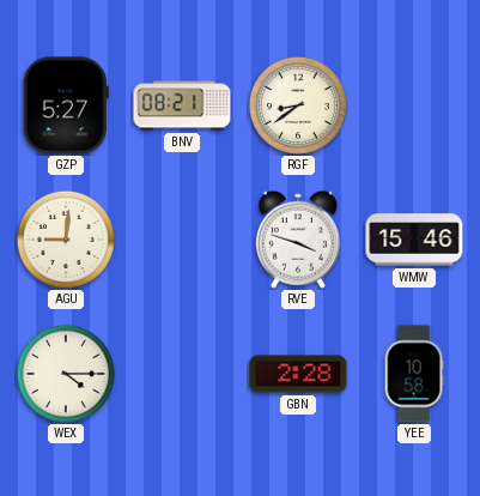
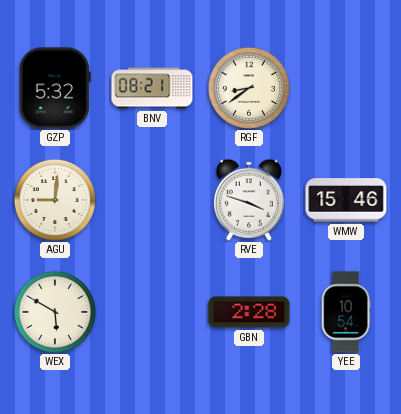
GZP: 5:27 -> 5:32 (55, 88)
WEX: 4:15 -> 5:50 (55, 312)
YEE: 10:58 -> 10:54 (346, 312)
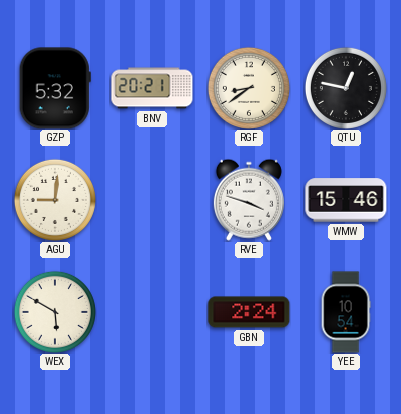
BNV: 08:21 -> 20:21 (152, 88)
QTU: none -> 12:47 (346, 88)
GBN: 2:28 -> 2:24 (249, 312)
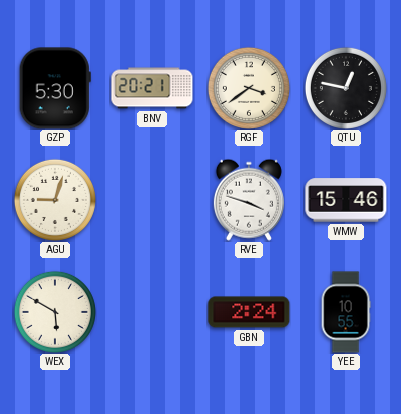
GZP: 5:32 -> 5:30 (55, 88)
RGF: 8:39 -> 3:39 (249, 88)
AGU: 9:01 -> 9:03 (55, 200)
YEE: 10:54 -> 10:55 (346, 312)
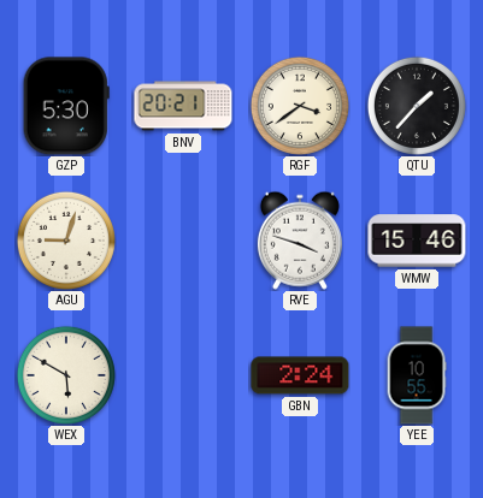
QTU: 12:47 -> 1:37 (417, 106)
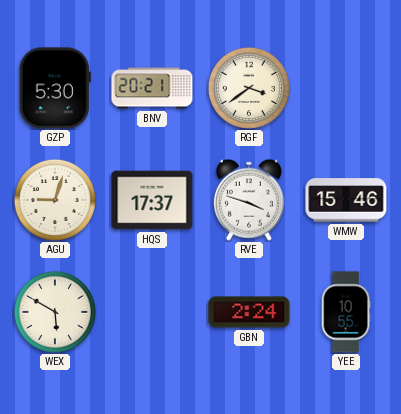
QTU: 1:37 -> none (417, 106)
HQS: none -> 17:37 (152, 200)
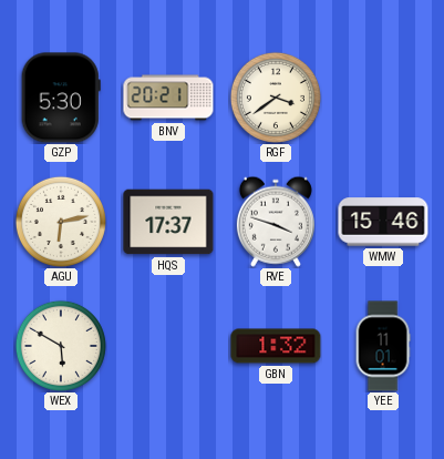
AGU: 9:03 -> 6:13 (61, 222)
GBN: 2:24 -> 1:32 (276, 346)
YEE: 10:55 -> 11:01 (383, 346)
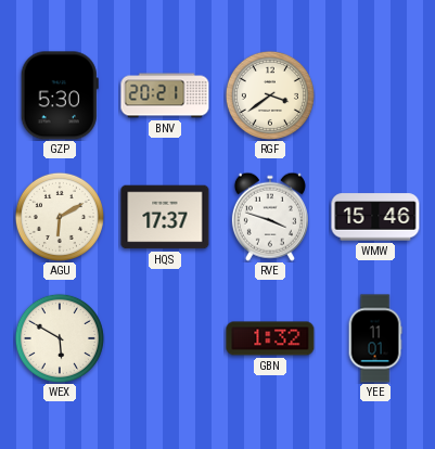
AGU: 6:13 -> 6:10 (60, 217)
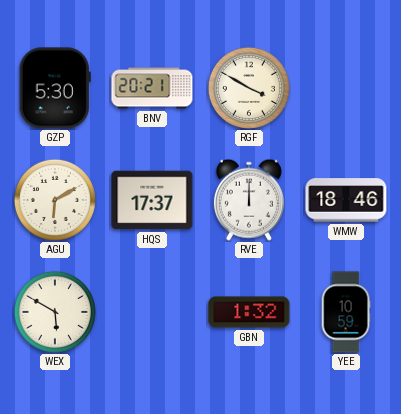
RGF: 3:39 -> 3:50 (249, 88)
RVE: 3:48 -> 12:00 (249, 200)
WMW: 15:46 -> 18:46 (346, 200)
YEE: 11:01 -> 10:59 (346, 312)
